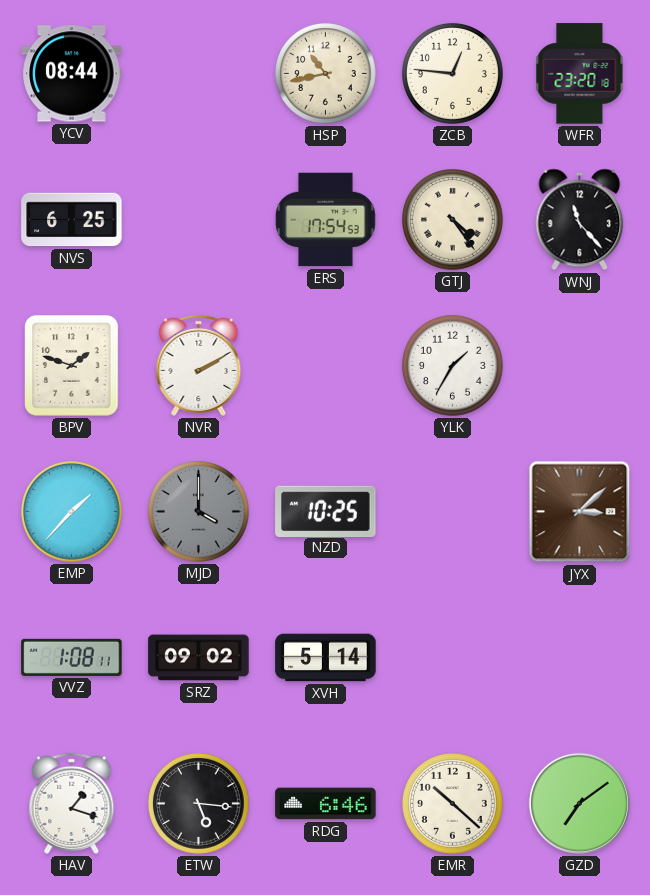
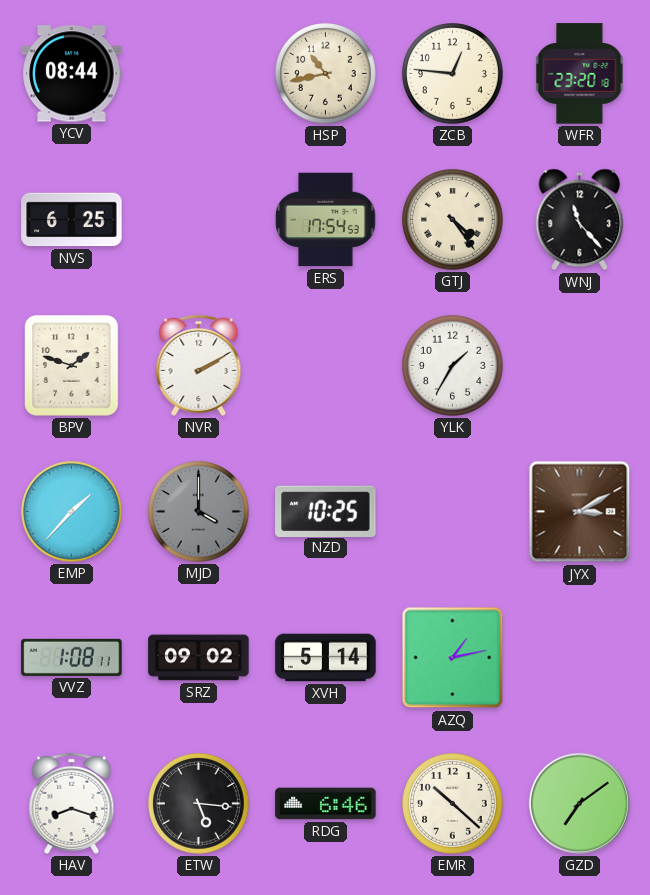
JYX: 3:08 -> 3:10 (580, 512)
AZQ: none -> 1:13 (453, 658)
HAV: 1:18 -> 8:18 (72, 803)
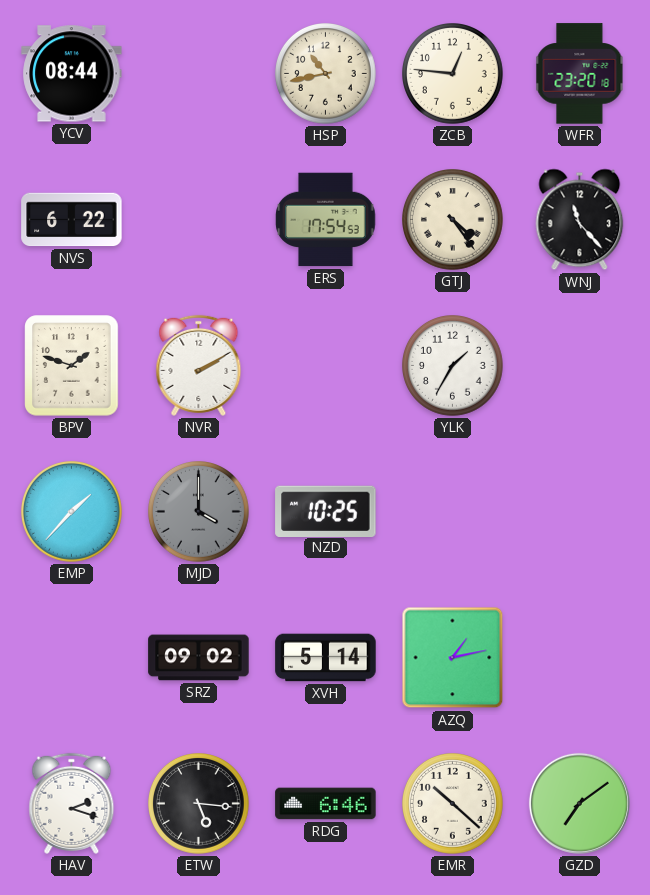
NVS: 6:25 -> 6:22 (72, 220)
JYX: 3:10 -> none (580, 512)
VVZ: 1:08 -> none (72, 657)
HAV: 8:18 -> 2:18 (72, 803)
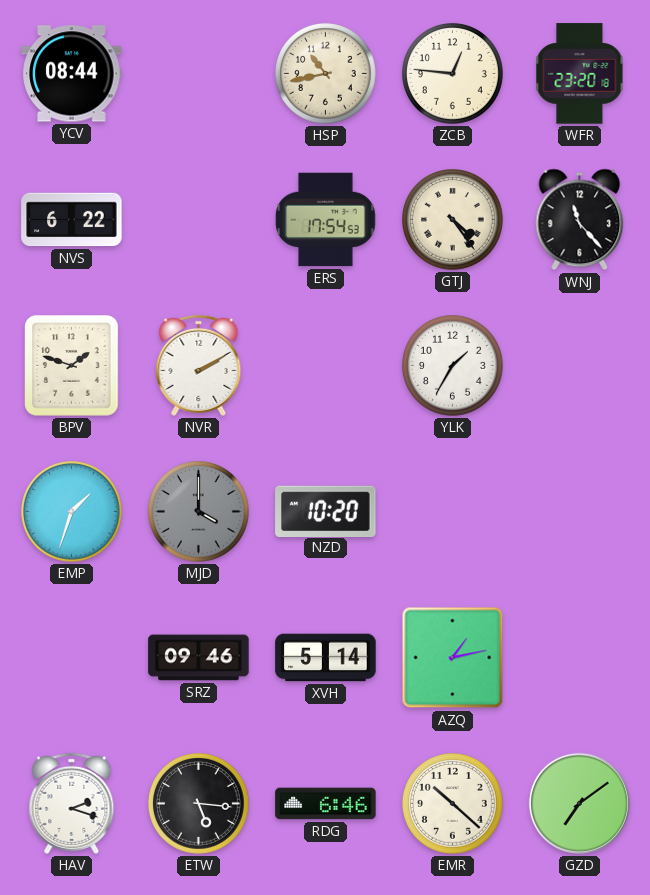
EMP: 1:37 -> 1:33 (72, 512)
NZD: 10:25 -> 10:20 (326, 511)
SRZ: 09:02 -> 09:46 (199, 658)
